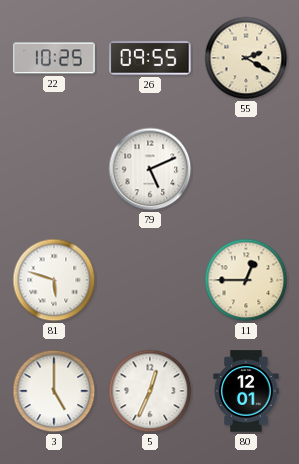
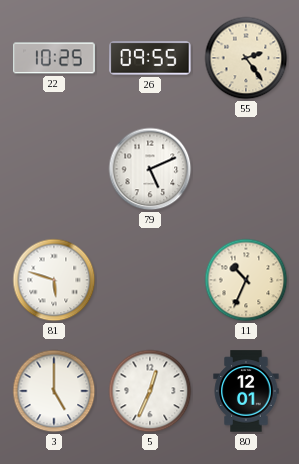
55: 2:20 -> 2:24 (246, 58)
11: 12:45 -> 10:34 (246, 280)
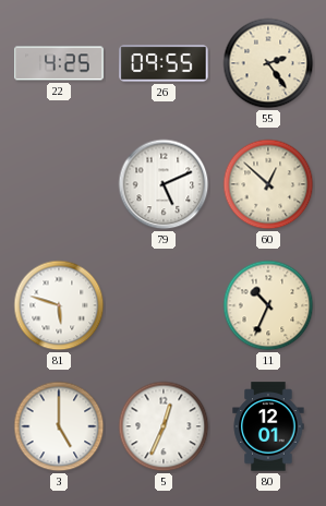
22: 10:25 -> 4:25 (59, 63)
60: none -> 12:52 (268, 184)
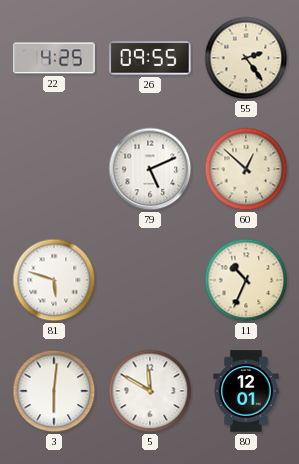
3: 5:00 -> 6:01 (54, 391)
5: 12:34 -> 11:50 (150, 391)
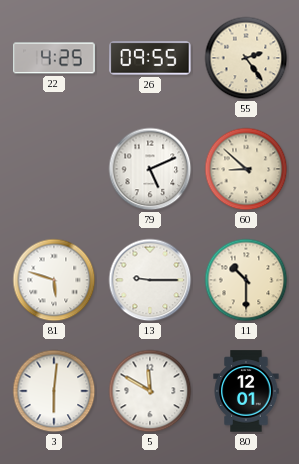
60: 12:52 -> 8:52 (246, 169)
13: none -> 9:15 (150, 280)
11: 10:34 -> 10:30 (246, 280)
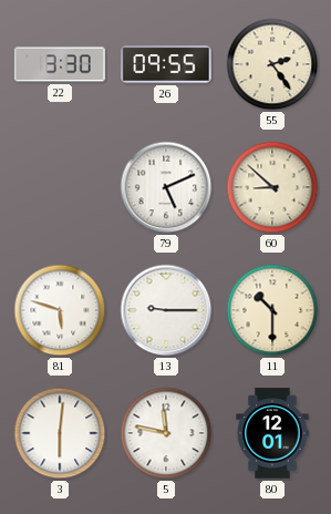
22: 4:25 -> 3:30 (60, 64)
5: 11:50 -> 11:47 (166, 433)
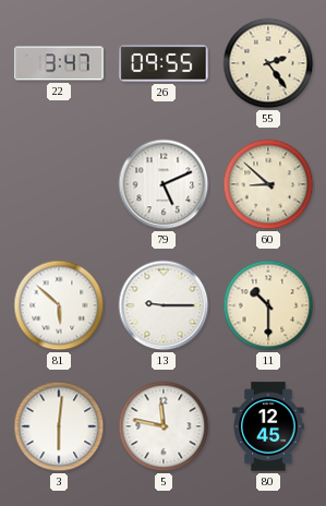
22: 3:30 -> 3:47 (59, 63)
81: 5:48 -> 5:52 (59, 305)
80: 12:01 -> 12:45 (268, 426)
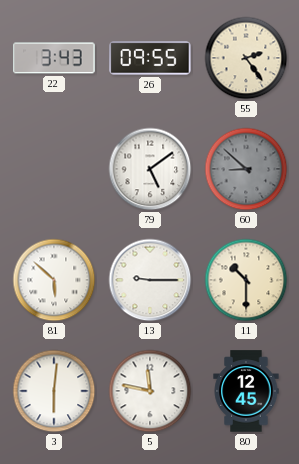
22: 3:47 -> 3:43 (54, 58)
79: 5:11 -> 5:09 (150, 169)
60 dial: cream -> grey (246, 169)
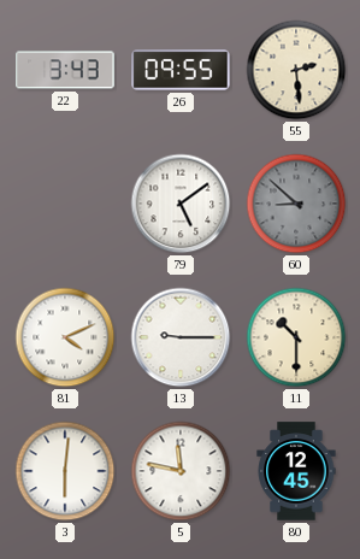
55: 2:24 -> 2:29 (296, 70)
81: 5:52 -> 4:11 (65, 337)
